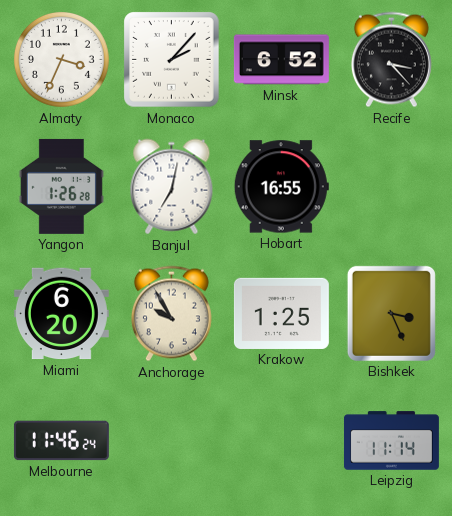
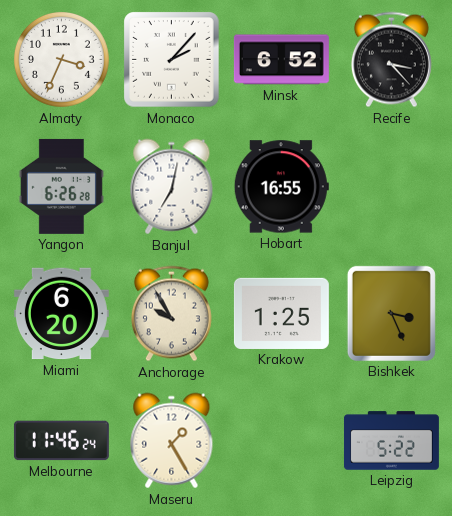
Yangon: 1:26 -> 6:26 (61, 186)
Maseru: none -> 1:25 (172, 441)
Leipzig: 11:14 -> 5:22 (391, 441)
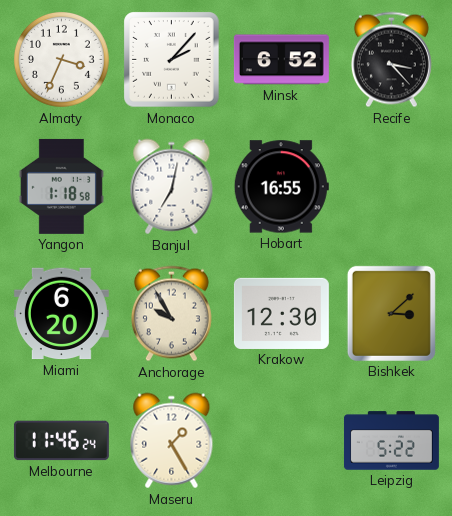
Yangon: 6:26 -> 1:18 (61, 186)
Krakow: 1:25 -> 12:30 (281, 313)
Bishkek: 3:26 -> 3:08 (391, 313)
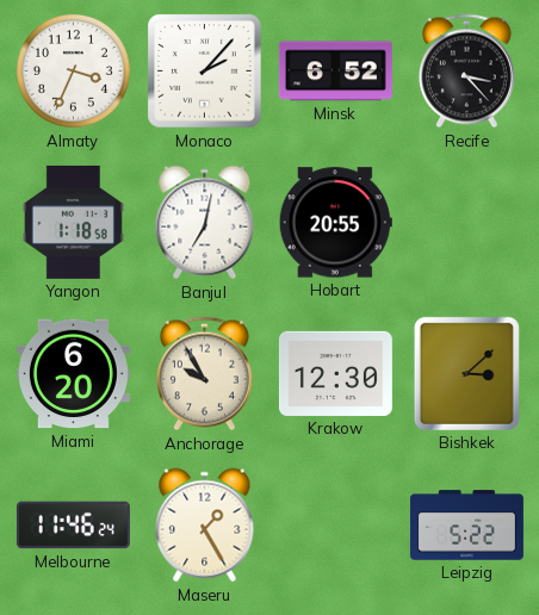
Hobart: 16:55 -> 20:55 (335, 223)
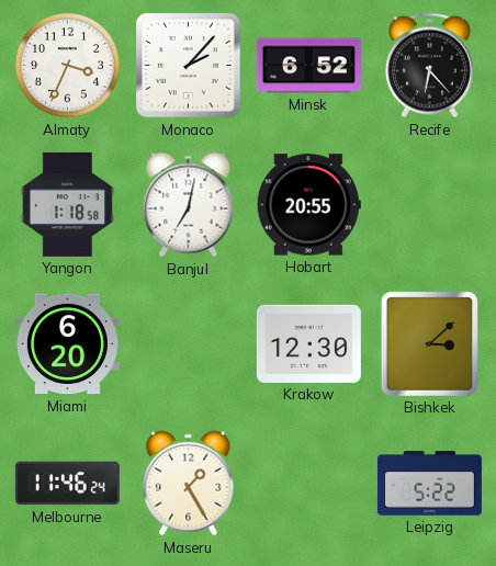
Recife: 3:23 -> 6:23 (429, 66)
Anchorage: 9:55 -> none (204, 374)
